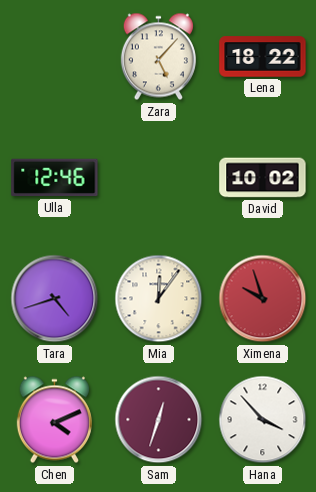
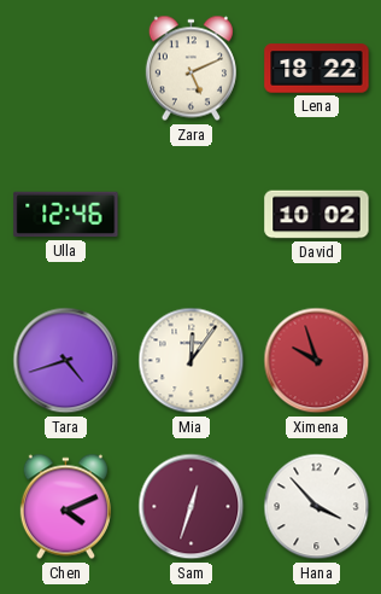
Zara: 5:07 -> 5:11 (190, 69)
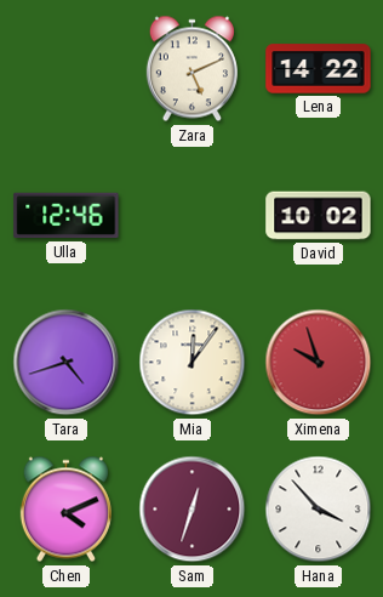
Lena: 18:22 -> 14:22 (319, 69)
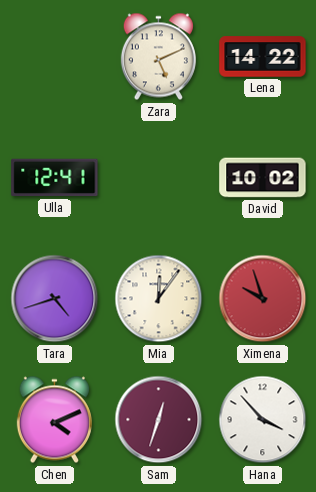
Ulla: 12:46 -> 12:41 (55, 178)
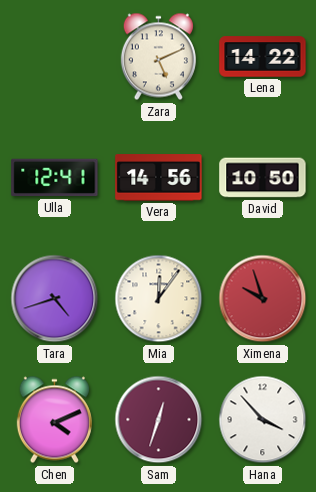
Vera: none -> 14:56 (159, 178)
David: 10:02 -> 10:50 (263, 178)
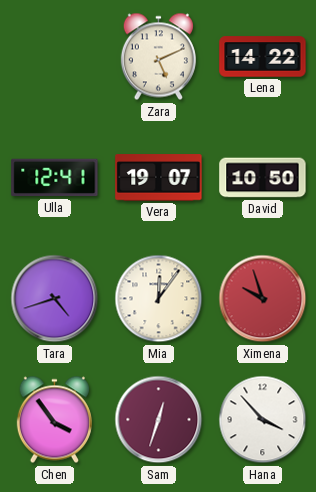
Vera: 14:56 -> 19:07 (159, 178)
Chen: 4:11 -> 3:54 (54, 420)
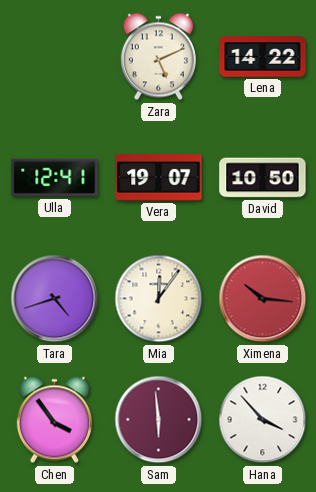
Ximena: 9:57 -> 10:16 (263, 299)
Sam: 12:33 -> 5:59 (159, 420)
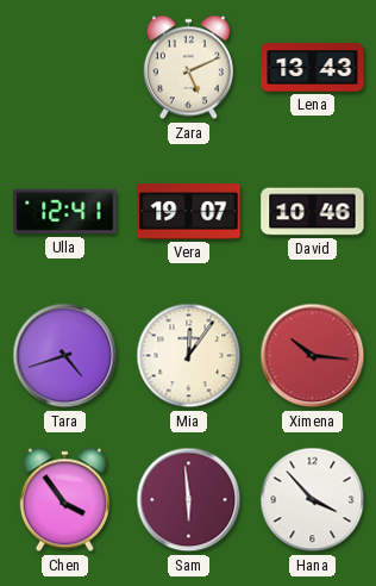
Lena: 14:22 -> 13:43 (313, 68)
David: 10:50 -> 10:46 (313, 212)
